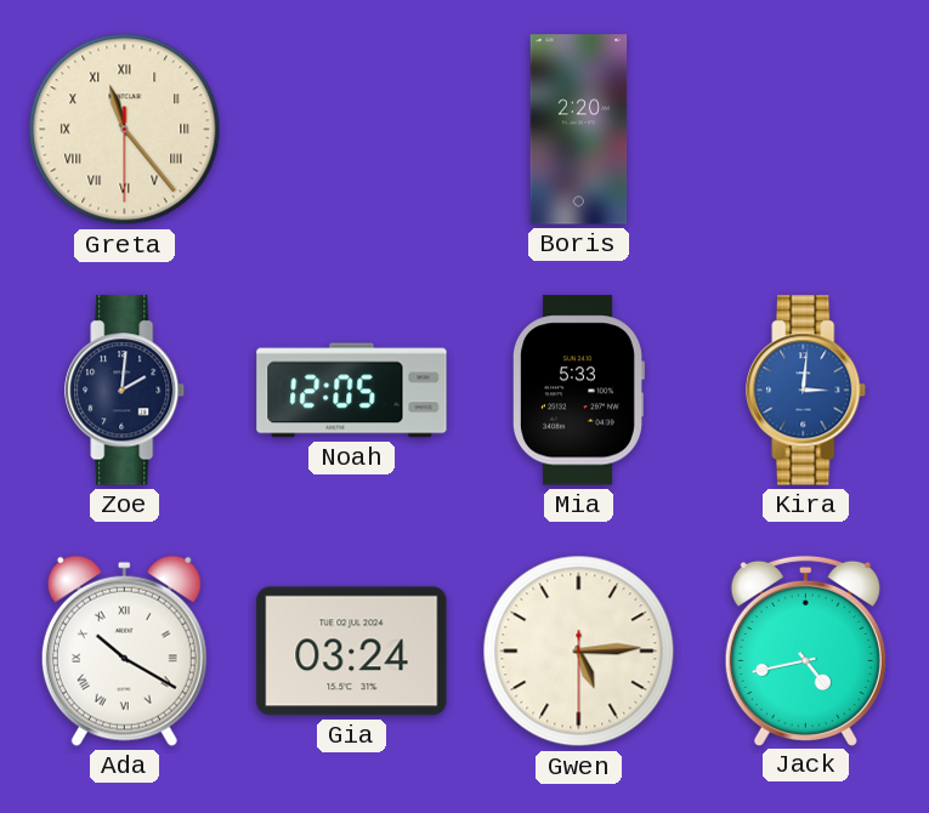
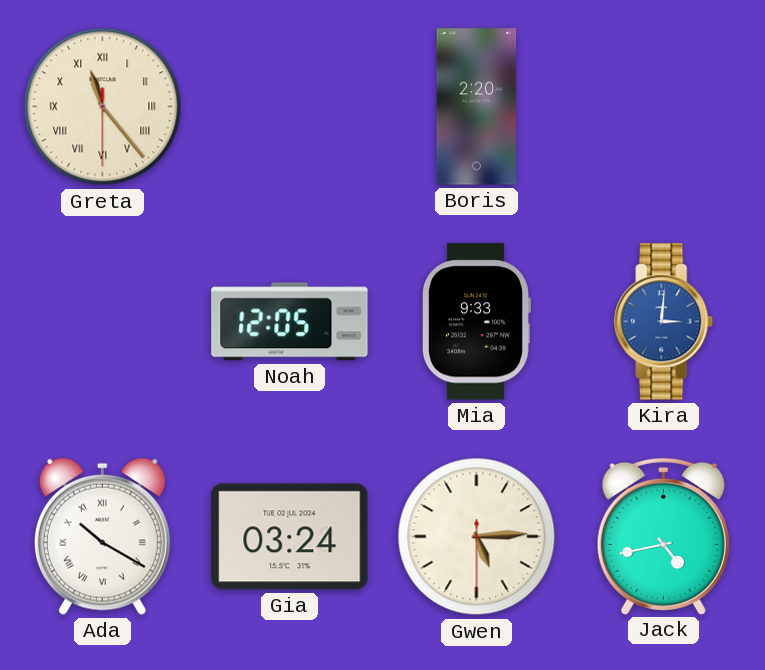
Zoe: 2:01 -> none (125, 391)
Mia: 5:33 -> 9:33 (476, 322)
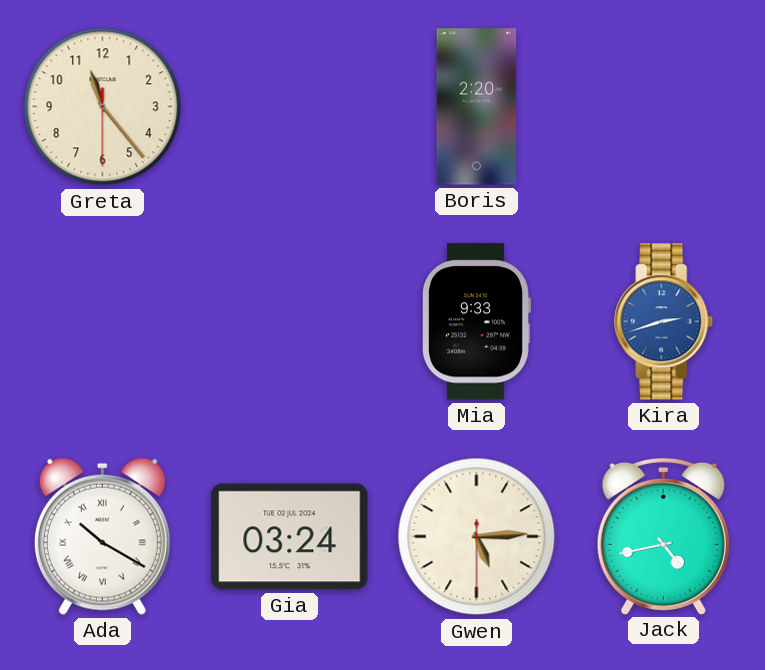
Greta numerals: Roman -> Arabic (103, 107)
Noah: 12:05 -> none (290, 322)
Kira: 3:01 -> 2:42 (664, 322)
